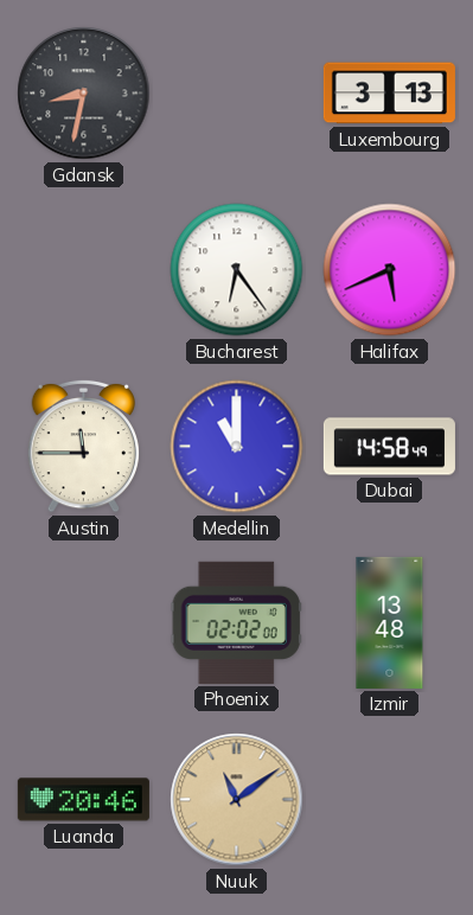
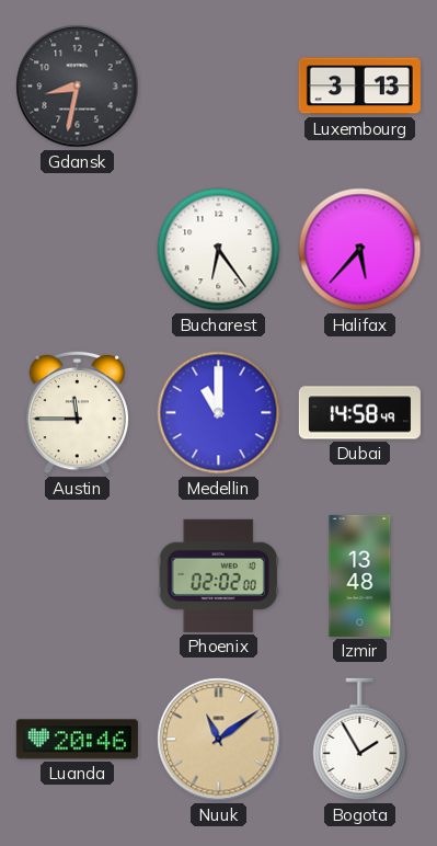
Halifax: 5:41 -> 5:37 (360, 250)
Bogota: none -> 1:55 (360, 740)
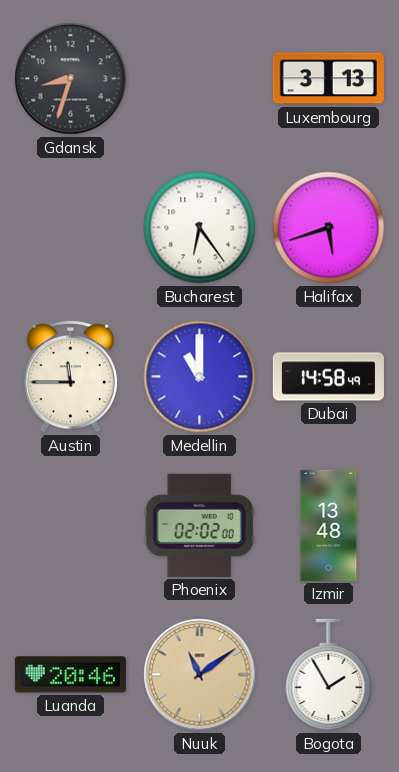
Gdansk: 8:32 -> 8:33 (71, 79)
Halifax: 5:37 -> 5:42 (329, 228)
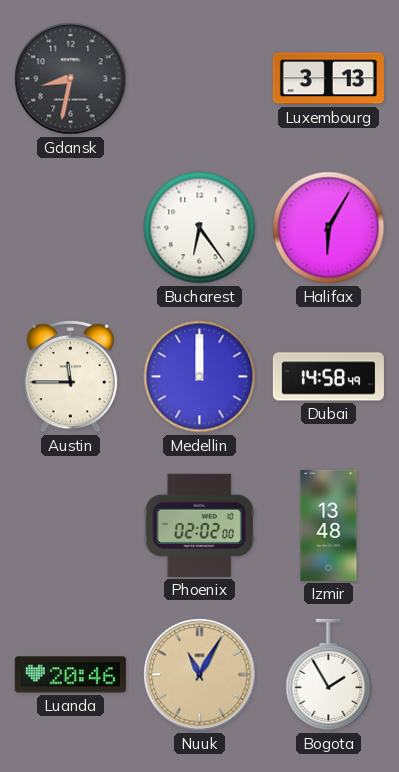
Gdansk: 8:33 -> 8:32 (71, 79)
Halifax: 5:42 -> 6:05 (329, 228)
Medellin: 11:00 -> 12:00 (200, 377)
Nuuk: 11:09 -> 11:05 (200, 675)
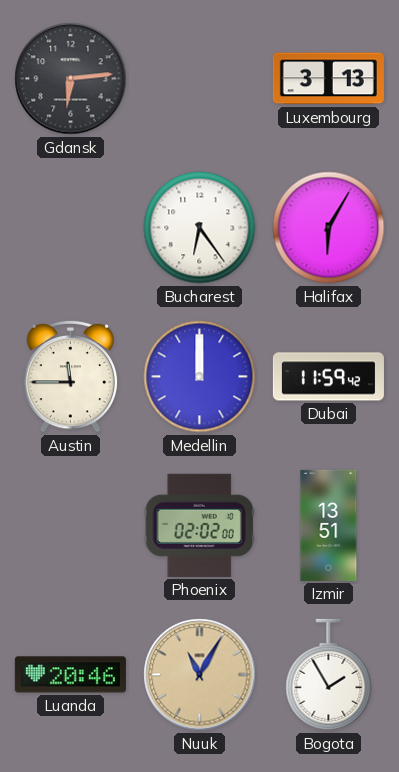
Gdansk: 8:32 -> 6:14 (71, 79)
Dubai: 14:58 -> 11:59 (328, 377)
Izmir: 13:48 -> 13:51 (329, 525)
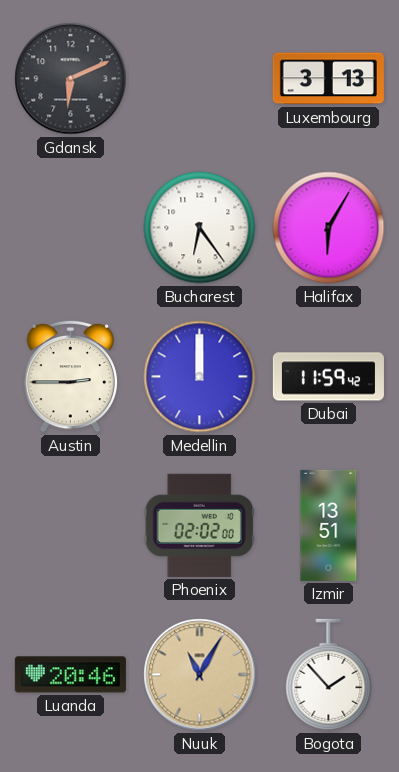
Gdansk: 6:14 -> 6:11 (71, 79)
Austin: 11:45 -> 2:45 (71, 376)
Bogota: 1:55 -> 1:53 (329, 675)
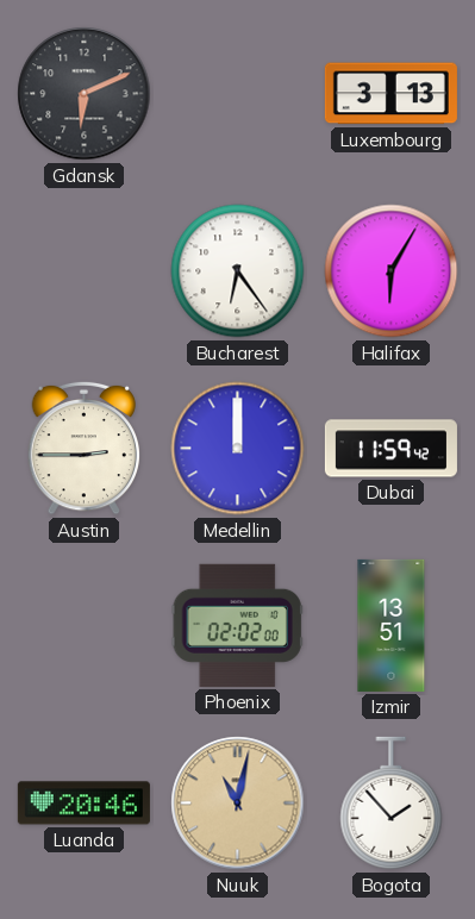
Nuuk: 11:05 -> 11:02 (238, 804)
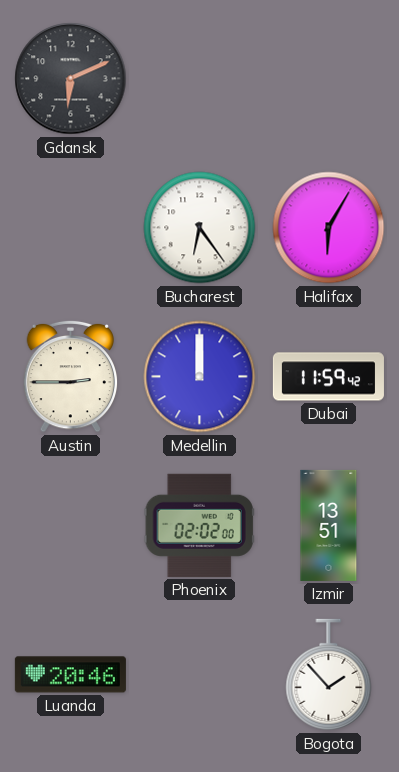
Luxembourg: 3:13 -> none (390, 94)
Nuuk: 11:02 -> none (238, 804)
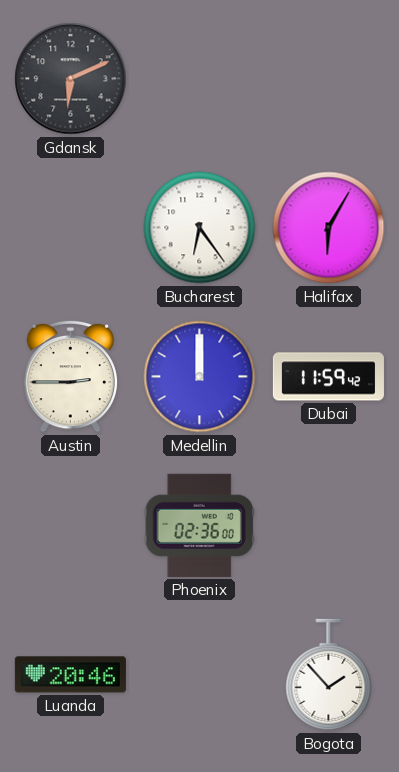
Phoenix: 02:02 -> 02:36 (199, 525)
Izmir: 13:51 -> none (329, 525)
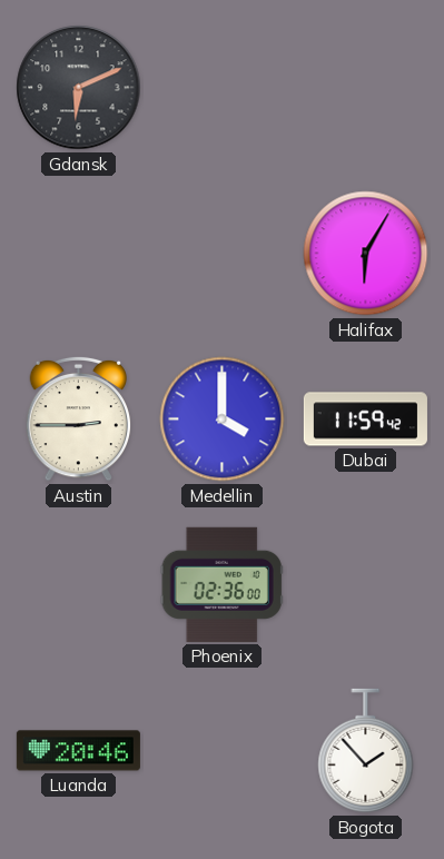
Bucharest: 6:24 -> none (200, 228)
Medellin: 12:00 -> 4:00 (223, 419)
